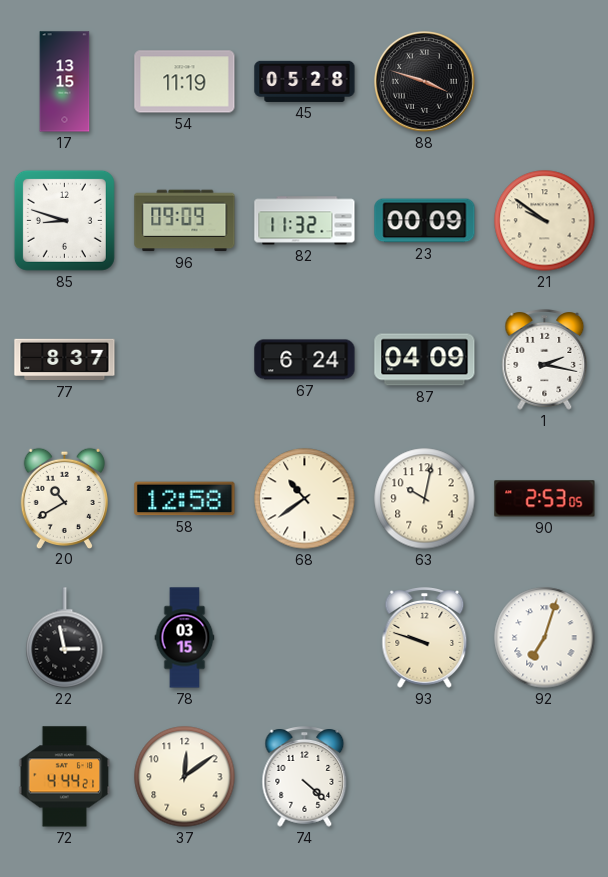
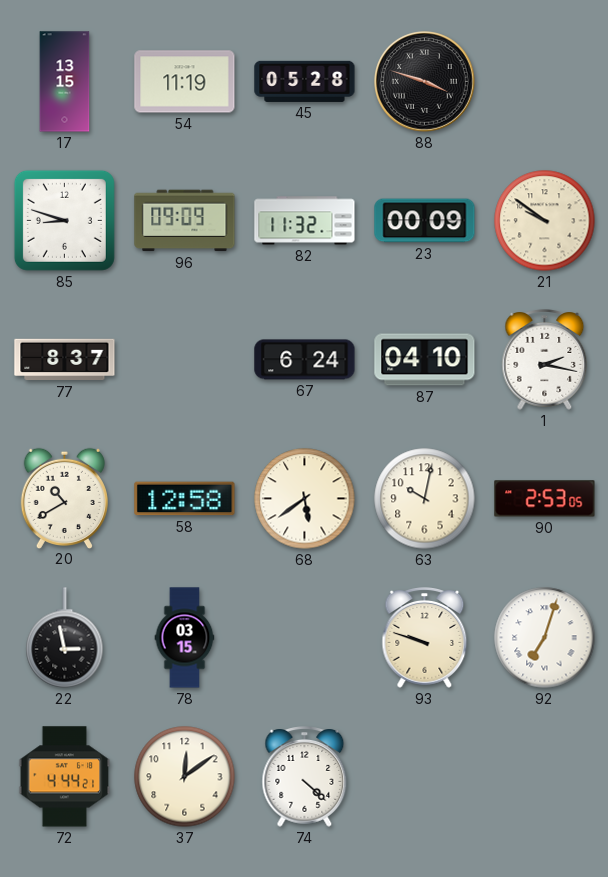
87: 04:09 -> 04:10 (425, 360)
68: 10:39 -> 5:39 (305, 499)
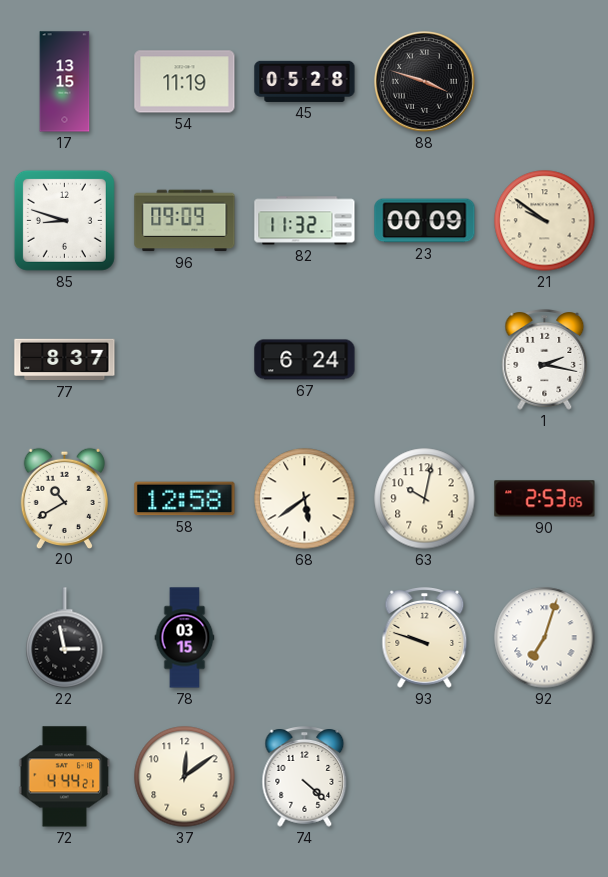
87: 04:10 -> none (425, 360)
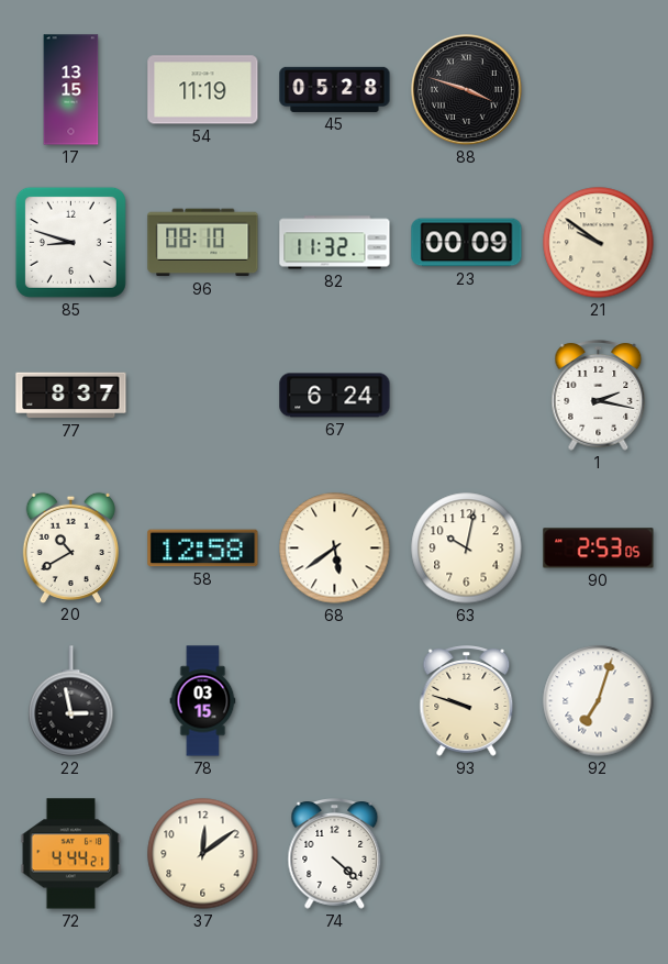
96: 09:09 -> 08:10 (203, 243)
